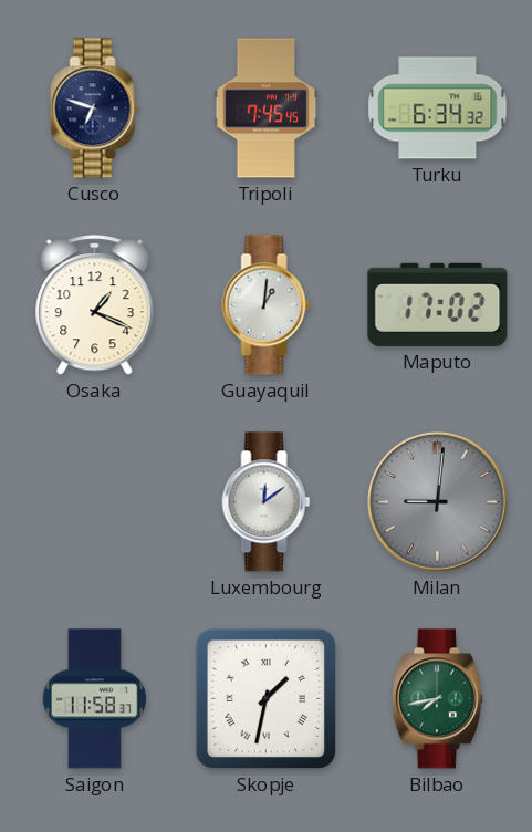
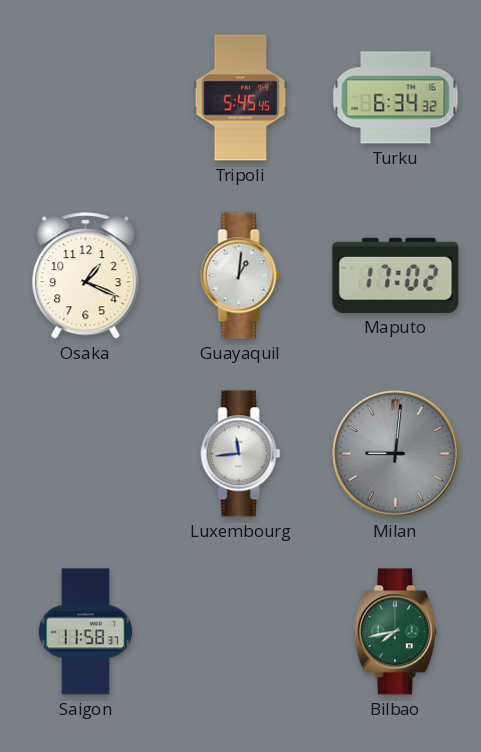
Cusco: 6:48 -> none (95, 108)
Tripoli: 7:45 -> 5:45 (241, 98)
Luxembourg: 12:09 -> 11:44 (241, 454)
Skopje: 1:32 -> none (265, 698)
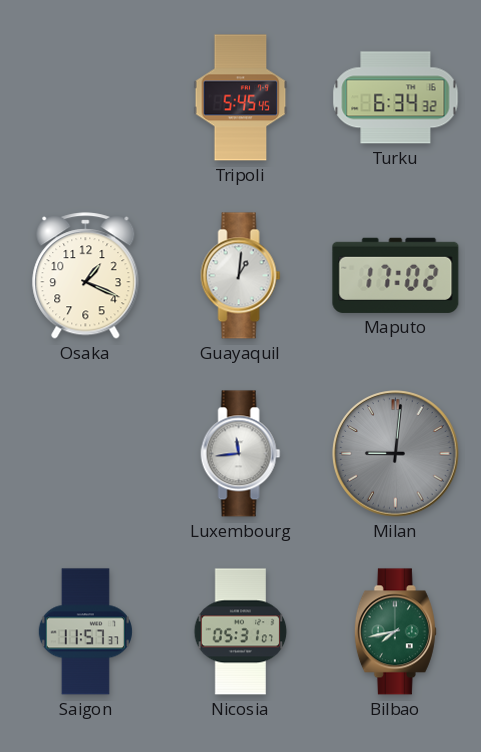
Saigon: 11:58 -> 11:57 (85, 632)
Nicosia: none -> 05:31 (241, 632)
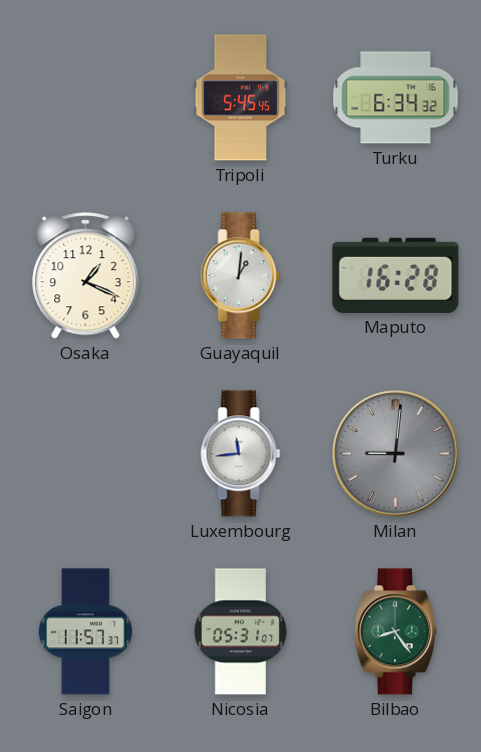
Maputo: 17:02 -> 16:28 (396, 275)
Bilbao: 7:43 -> 8:24 (395, 632)
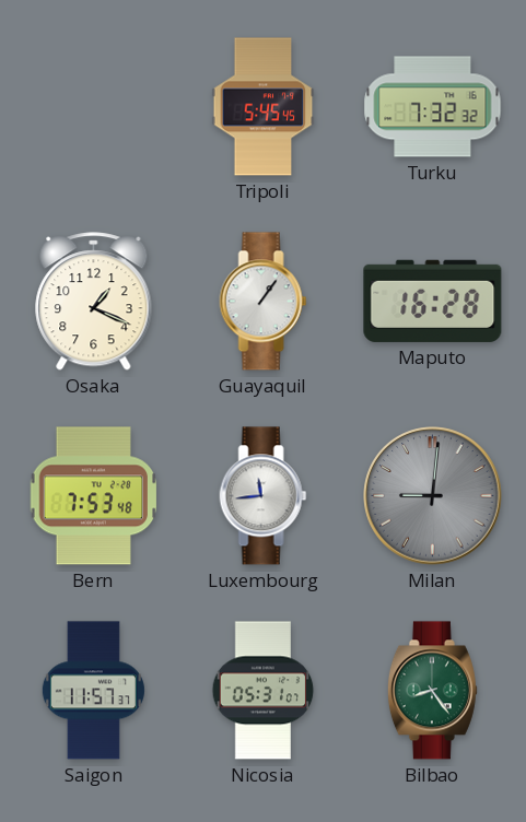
Turku: 6:34 -> 7:32 (433, 107)
Guayaquil: 1:01 -> 1:06 (264, 302)
Bern: none -> 7:53 (94, 496)
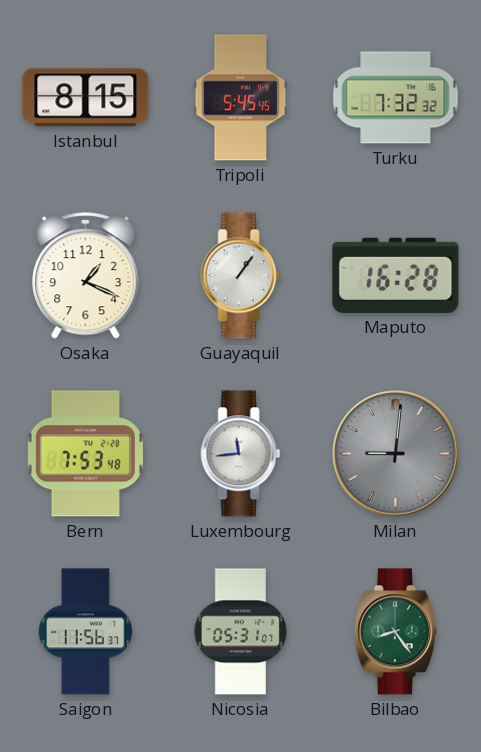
Istanbul: none -> 8:15 (86, 98)
Saigon: 11:57 -> 11:56 (85, 632)
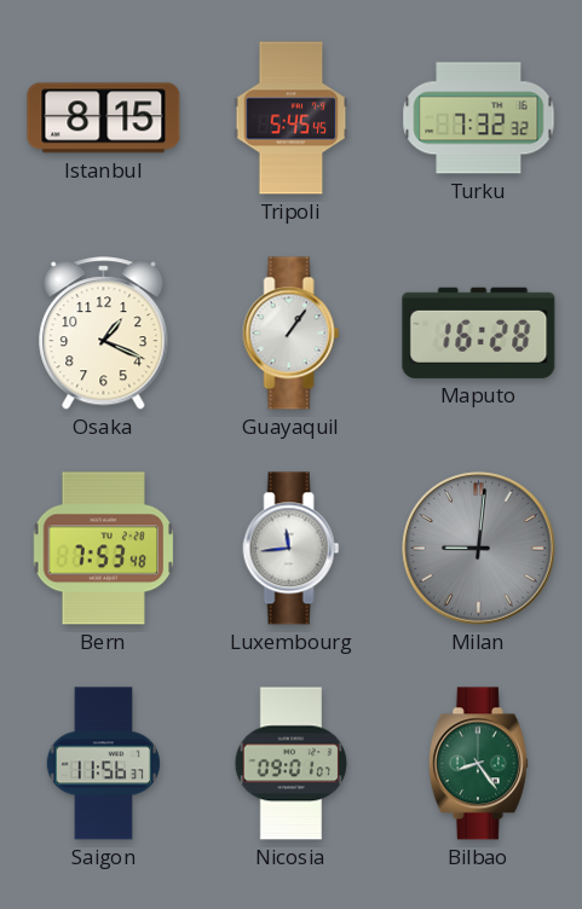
Nicosia: 05:31 -> 09:01 (292, 764)
